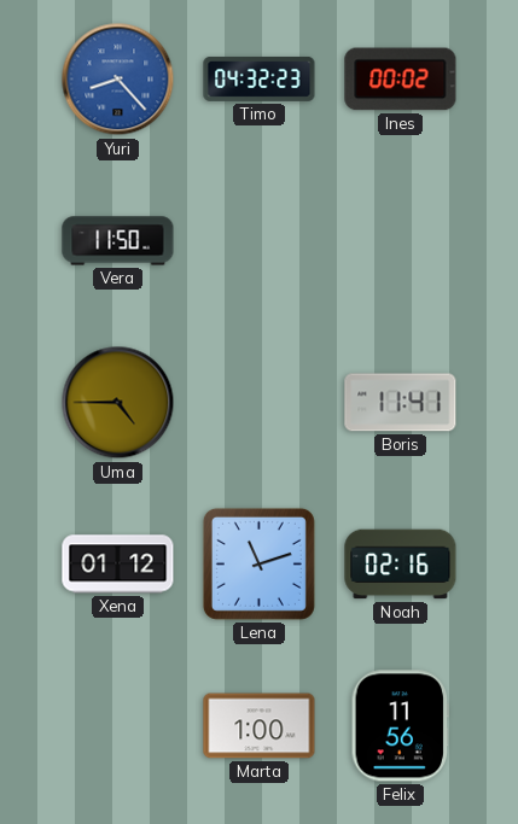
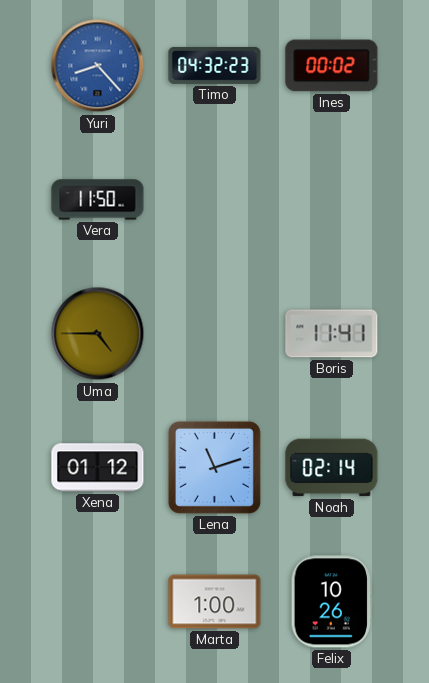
Noah: 02:16 -> 02:14 (332, 468)
Felix: 11:56 -> 10:26 (331, 602)
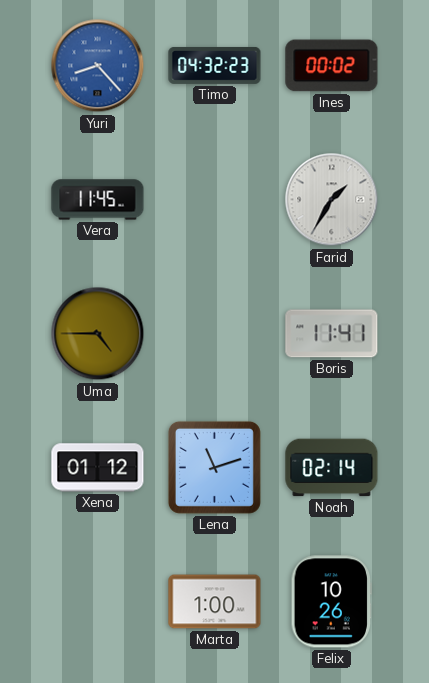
Vera: 11:50 -> 11:45 (98, 200)
Farid: none -> 1:35 (332, 200)
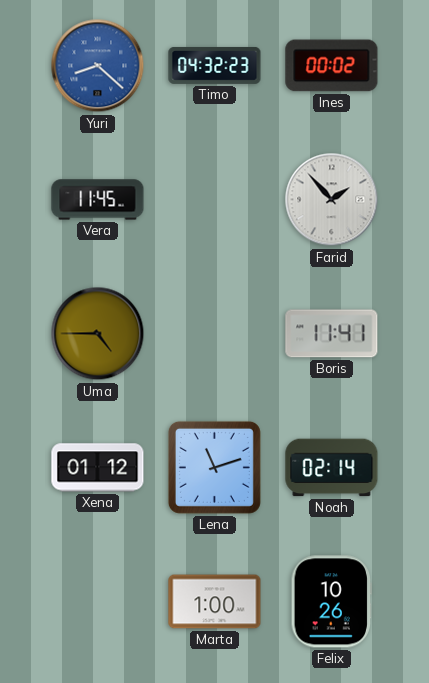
Yuri: 8:23 -> 8:22 (98, 66)
Farid: 1:35 -> 1:53 (332, 200)
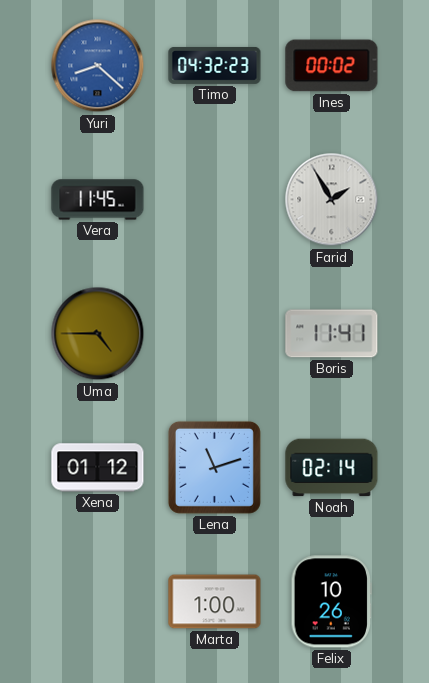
Farid: 1:53 -> 1:55 (332, 200)
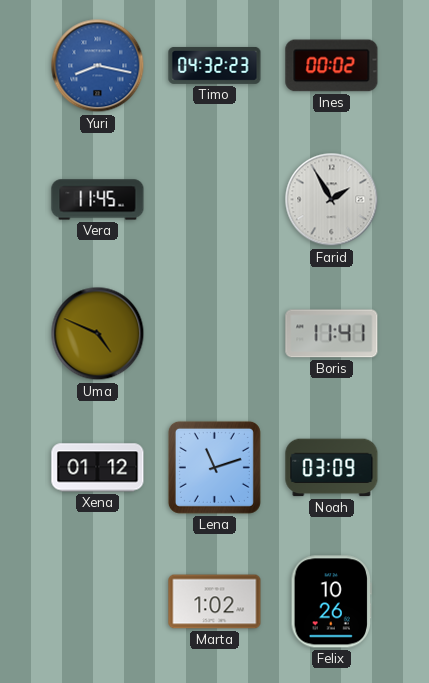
Yuri: 8:22 -> 8:17 (98, 66)
Uma: 4:45 -> 4:49 (98, 334)
Noah: 02:14 -> 03:09 (332, 468)
Marta: 1:00 -> 1:02 (215, 602)
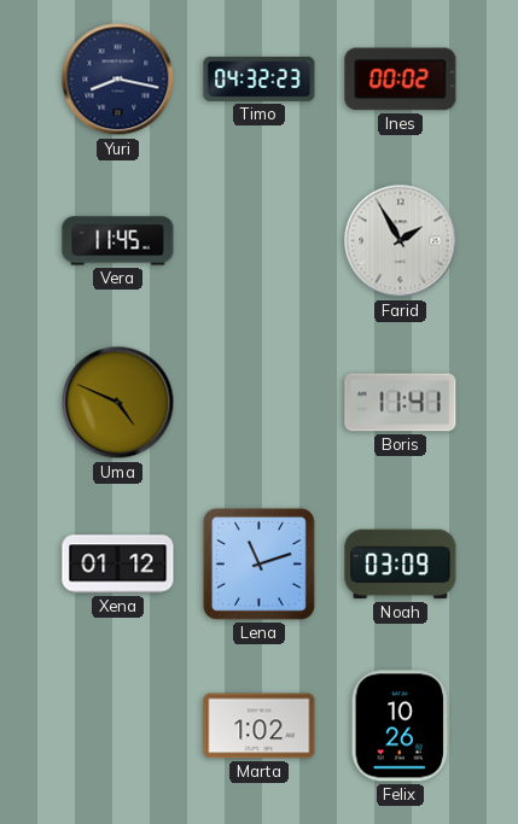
Yuri dial: blue -> navy (118, 80)
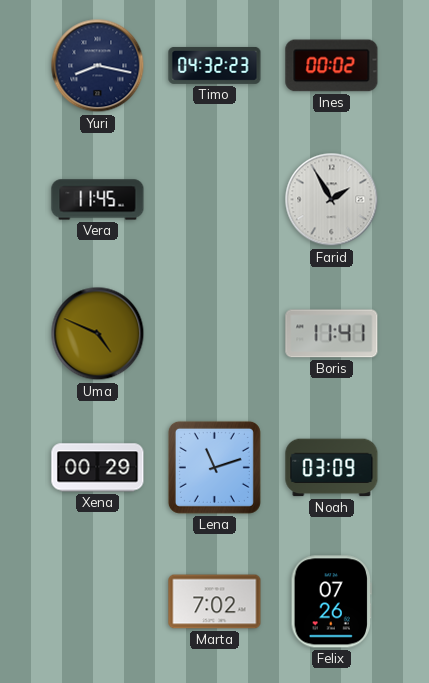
Xena: 01:12 -> 00:29 (98, 468)
Marta: 1:02 -> 7:02 (215, 602)
Felix: 10:26 -> 07:26 (331, 602)
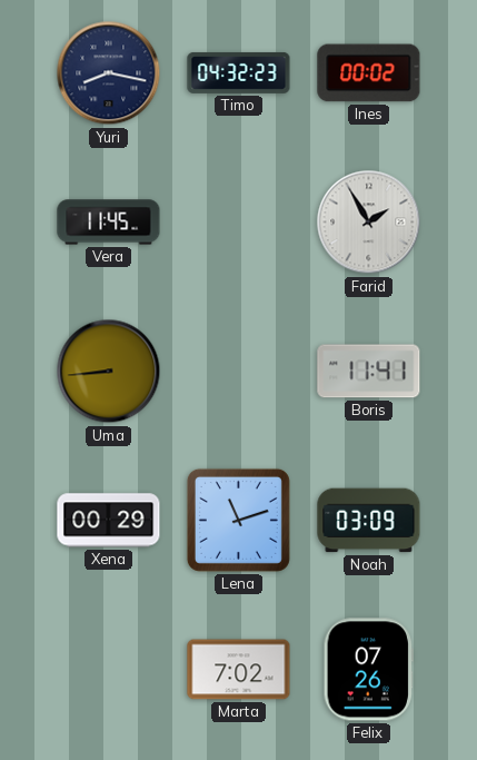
Uma: 4:49 -> 8:44 (109, 372)
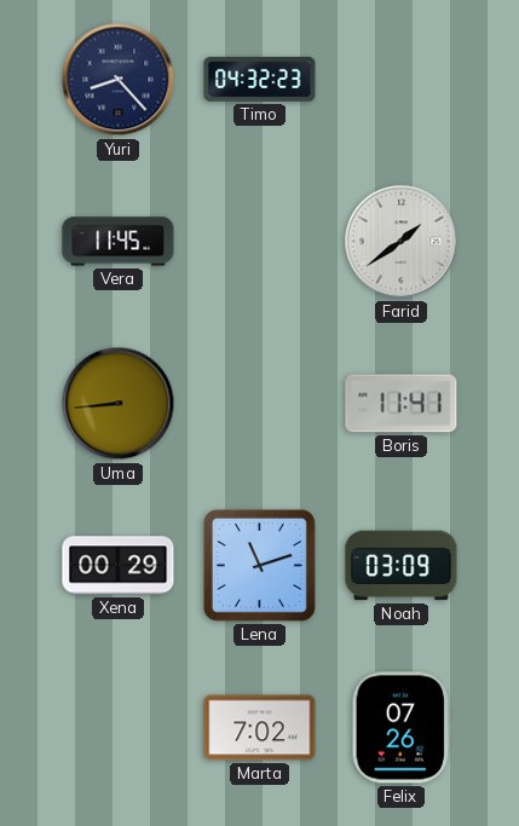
Yuri: 8:17 -> 8:23 (119, 80)
Ines: 00:02 -> none (369, 73)
Farid: 1:55 -> 1:39 (402, 242)
